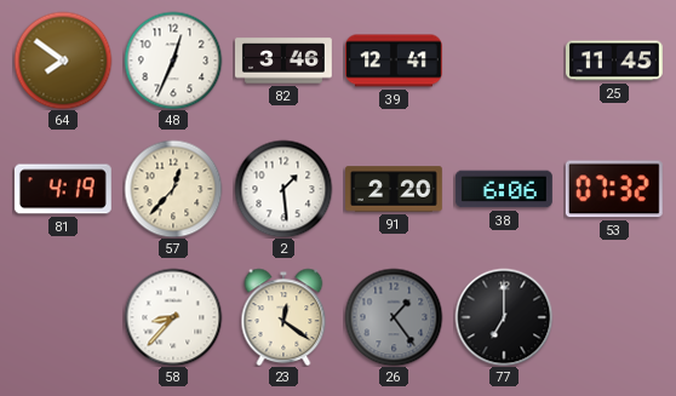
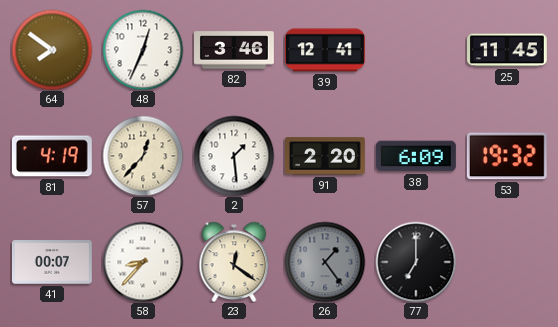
38: 6:06 -> 6:09 (416, 156)
53: 07:32 -> 19:32 (507, 156)
41: none -> 00:07 (52, 262)
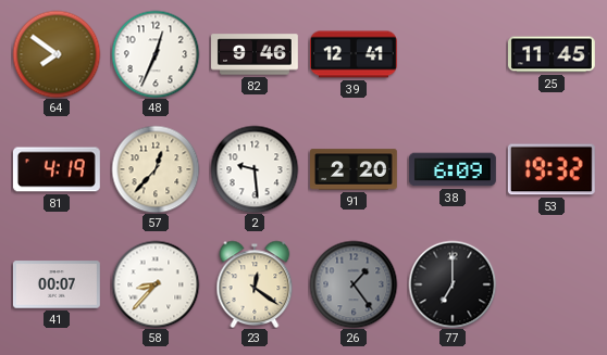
82: 3:46 -> 9:46 (256, 54)
2: 1:29 -> 9:29 (255, 169)
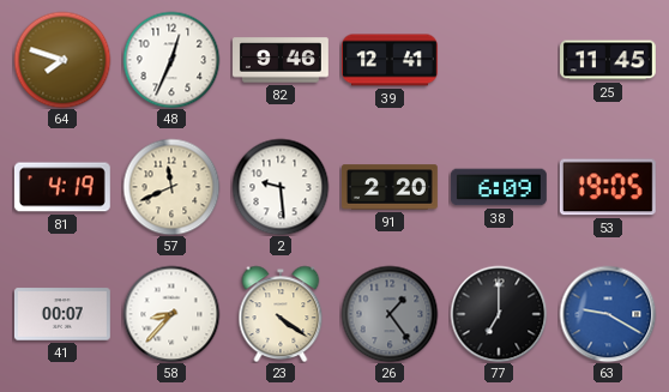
64: 7:51 -> 7:48 (62, 60)
57: 12:37 -> 11:41 (171, 187)
53: 19:32 -> 19:05 (608, 187)
23: 12:21 -> 4:21 (281, 314)
63: none -> 9:20 (608, 314)
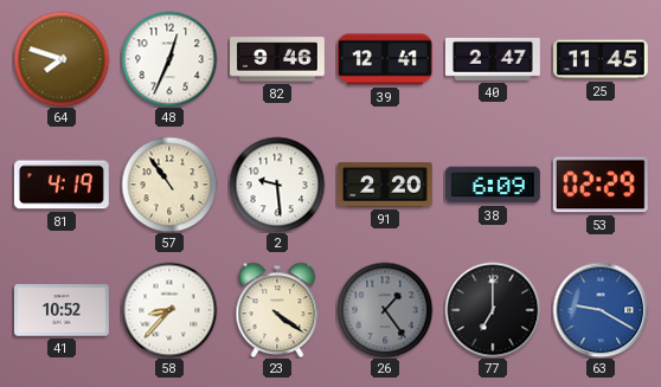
40: none -> 2:47 (493, 59)
57: 11:41 -> 10:54 (169, 185)
53: 19:05 -> 02:29 (601, 185)
41: 00:07 -> 10:52 (62, 310)
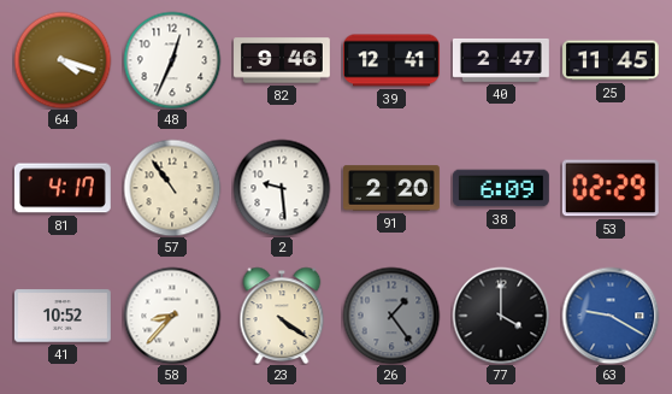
64: 7:48 -> 4:18 (63, 60)
81: 4:19 -> 4:17 (63, 188)
77: 7:00 -> 4:00 (501, 316)
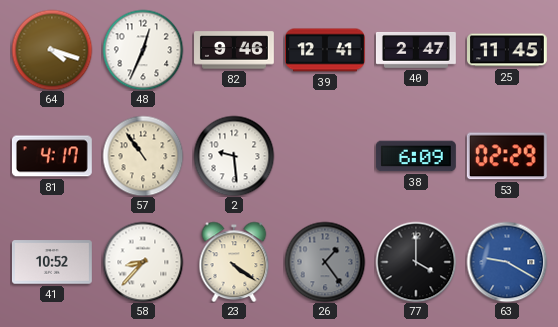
91: 2:20 -> none (393, 188)
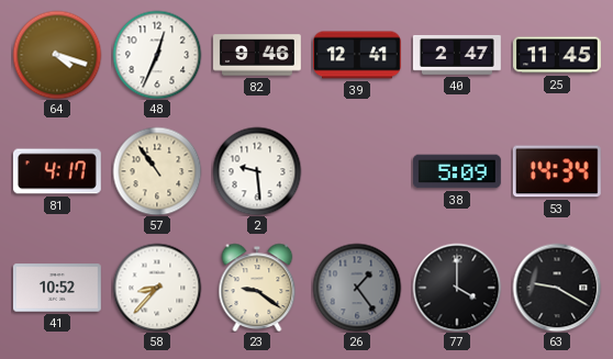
38: 6:09 -> 5:09 (457, 171)
53: 02:29 -> 14:34 (557, 171)
23: 4:21 -> 9:21 (257, 288)
63 dial: blue -> black (557, 288)
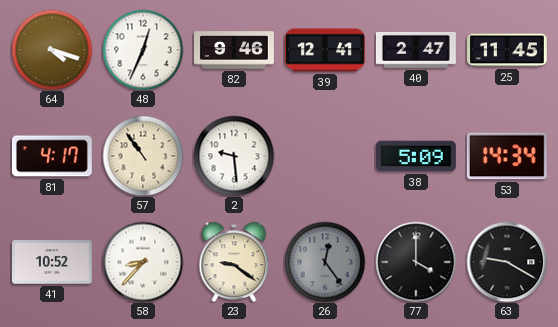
26: 1:24 -> 12:24 (325, 262)
